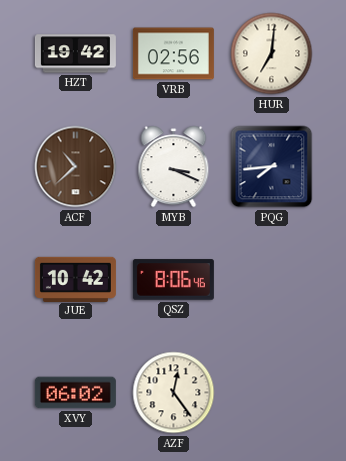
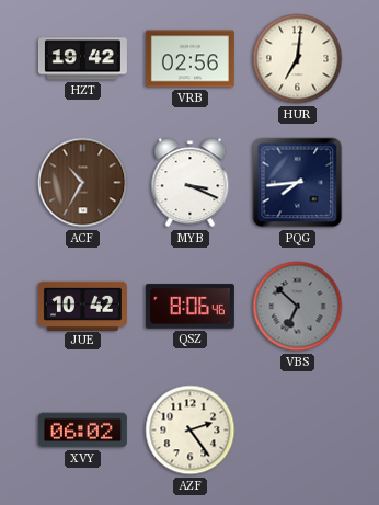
ACF: 10:38 -> 10:35 (83, 183)
VBS: none -> 6:52 (298, 307)
AZF: 12:24 -> 2:24 (191, 431)
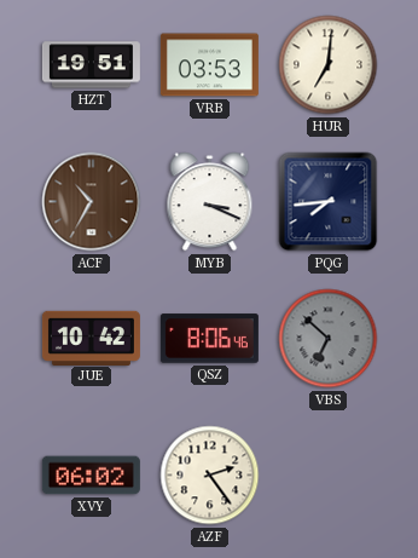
HZT: 19:42 -> 19:51 (91, 65)
VRB: 02:56 -> 03:53 (209, 65)
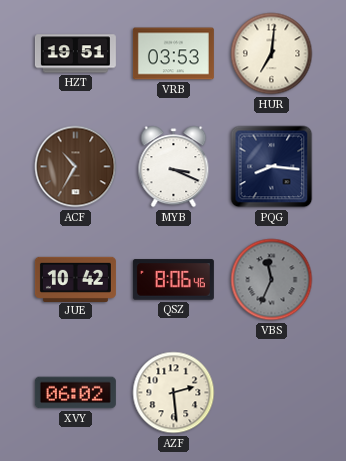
PQG: 7:44 -> 8:16 (272, 167)
VBS: 6:52 -> 11:34 (272, 280)
AZF: 2:24 -> 2:29 (174, 393)
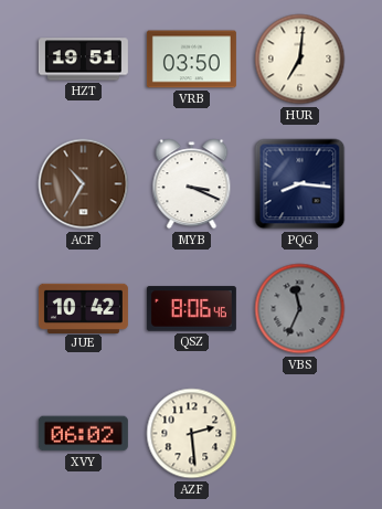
VRB: 03:53 -> 03:50 (191, 60)
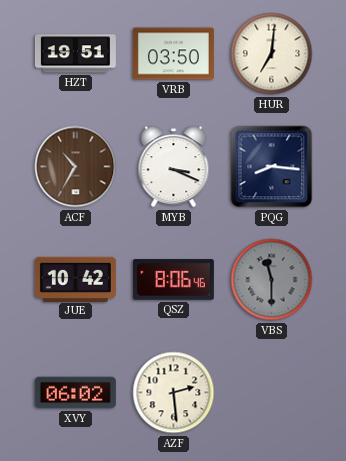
VBS: 11:34 -> 11:30 (272, 280)
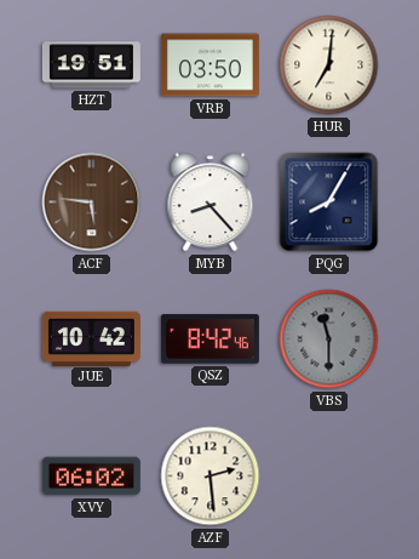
ACF: 10:35 -> 5:46 (92, 203)
MYB: 3:19 -> 8:23 (211, 203)
PQG: 8:16 -> 8:05 (329, 203)
QSZ: 8:06 -> 8:42 (209, 340)
